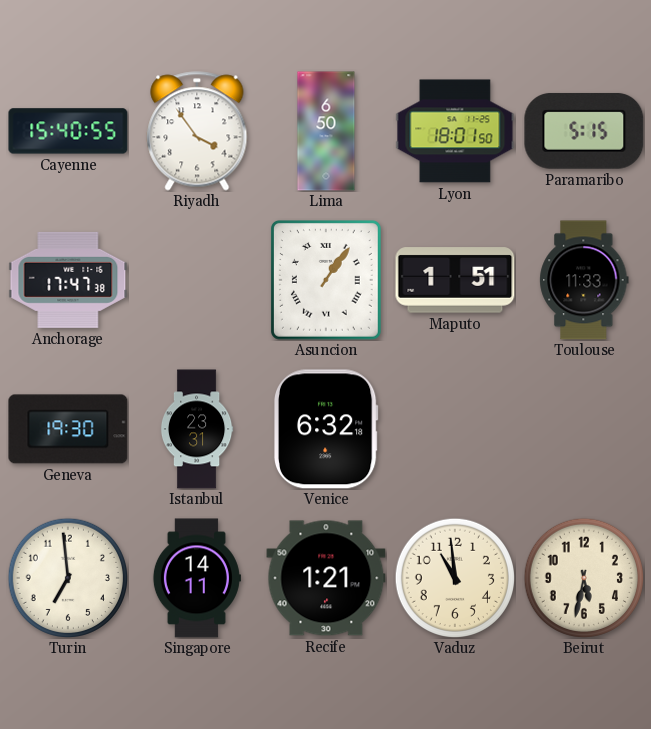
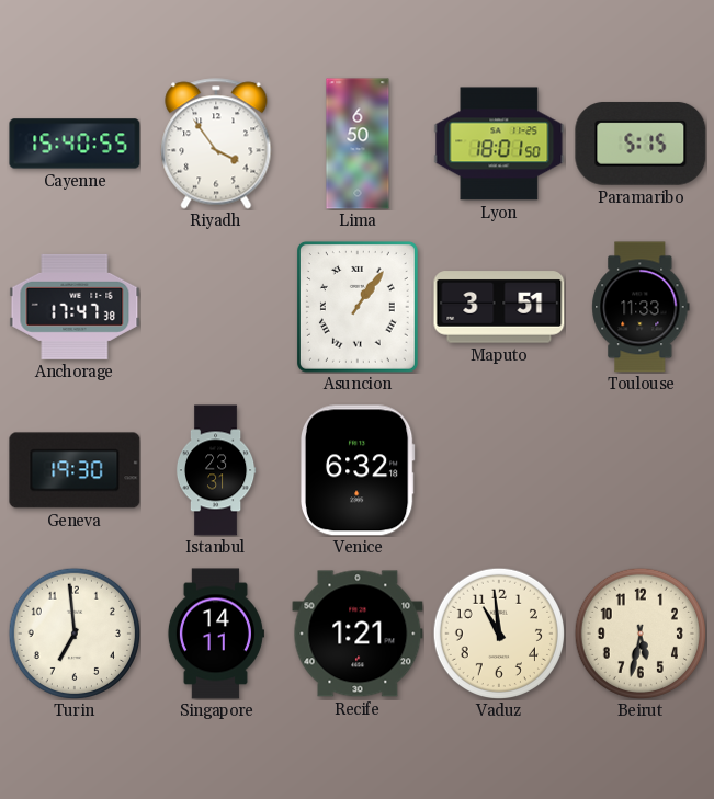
Maputo: 1:51 -> 3:51 (499, 307)
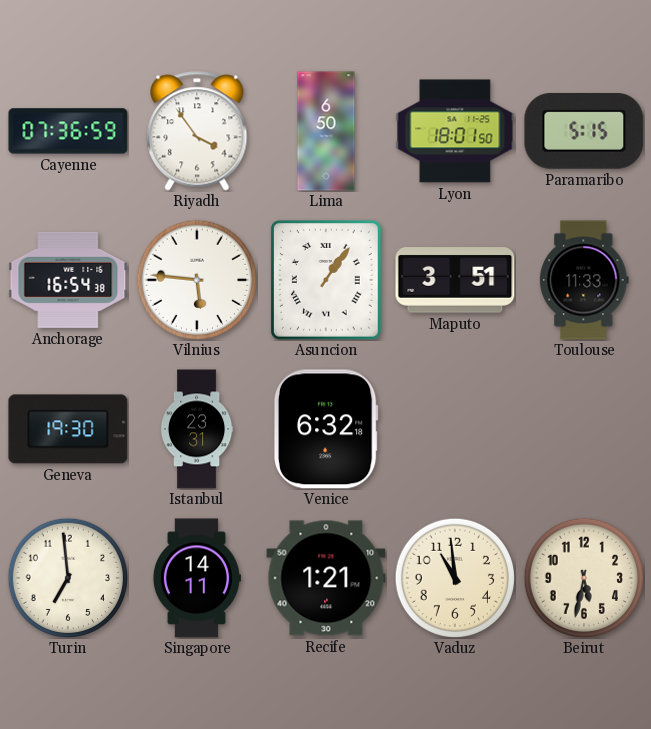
Cayenne: 15:40 -> 07:36 (68, 131)
Anchorage: 17:47 -> 16:54 (68, 280)
Vilnius: none -> 5:46 (196, 279)
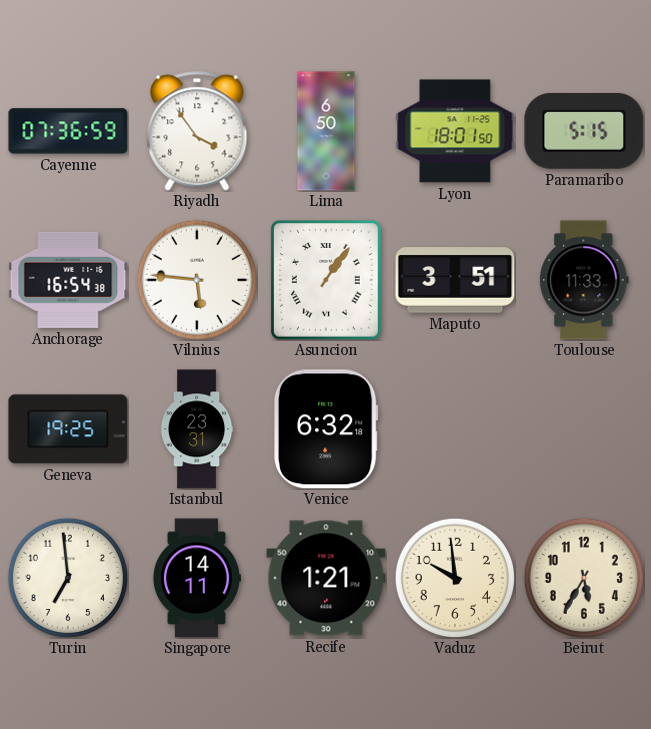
Geneva: 19:30 -> 19:25 (68, 429)
Vaduz: 10:59 -> 9:59 (454, 577)
Beirut: 5:32 -> 5:35 (583, 577)
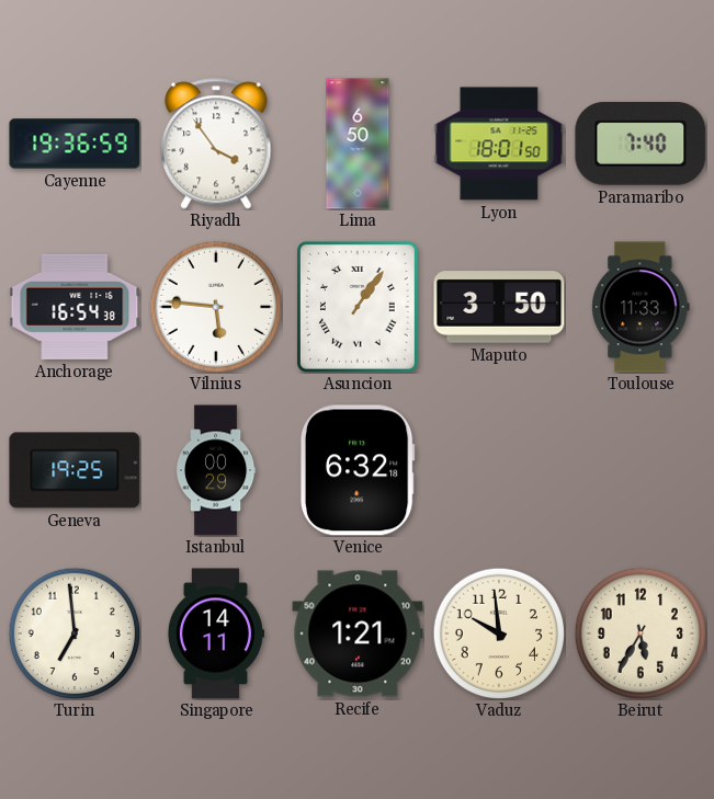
Cayenne: 07:36 -> 19:36 (75, 144)
Paramaribo: 5:15 -> 7:40 (641, 144)
Maputo: 3:51 -> 3:50 (499, 307)
Istanbul: 23:31 -> 00:29 (216, 470)
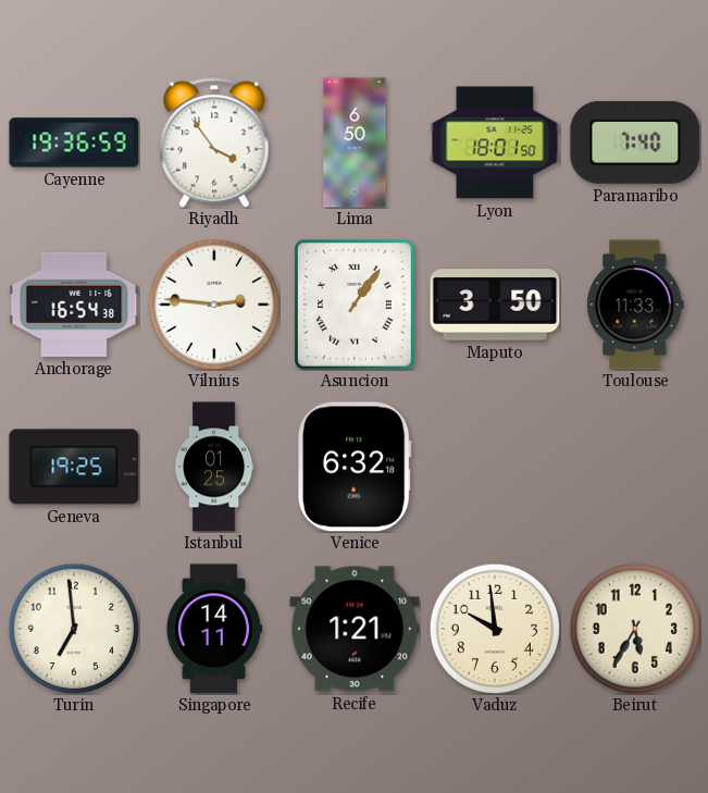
Vilnius: 5:46 -> 2:46 (213, 303)
Istanbul: 00:29 -> 01:25 (214, 467)
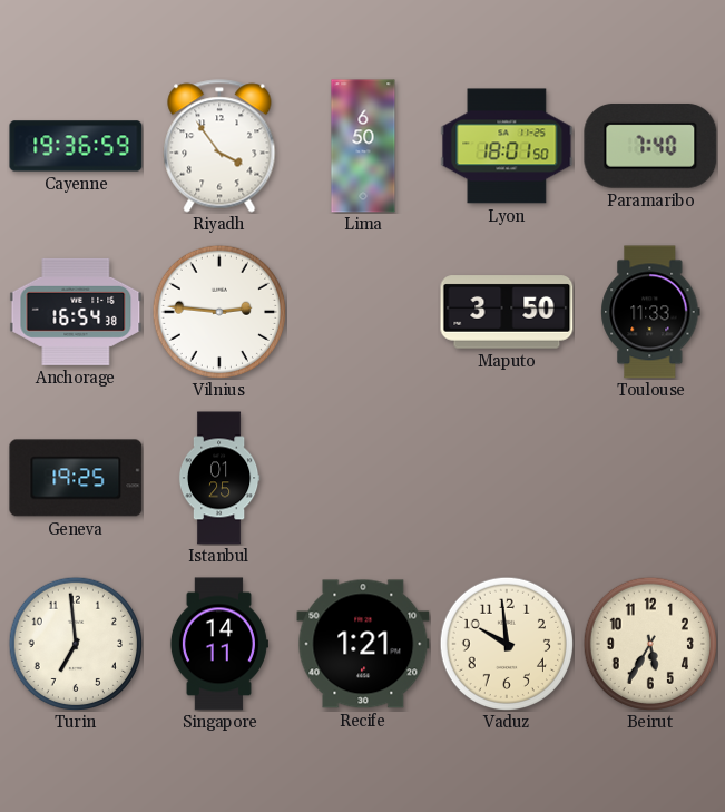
Asuncion: 1:06 -> none (355, 305)
Venice: 6:32 -> none (355, 467)
